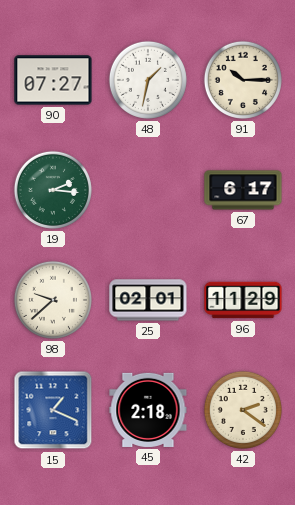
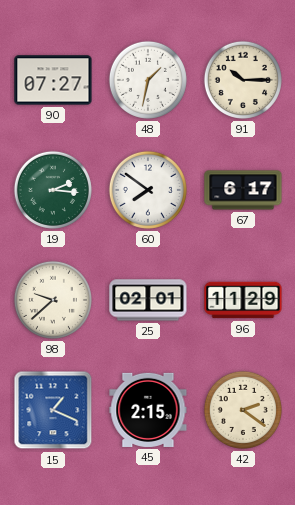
60: none -> 7:51 (148, 190)
45: 2:18 -> 2:15 (148, 410)
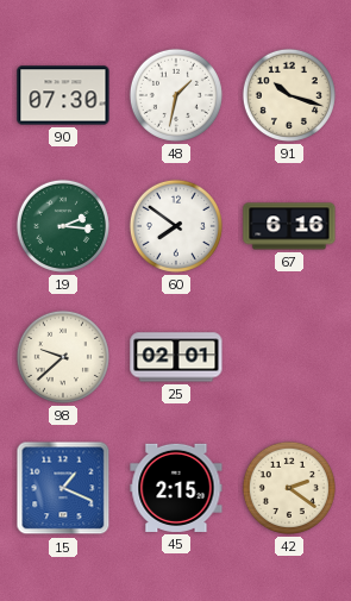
90: 07:27 -> 07:30 (63, 95)
91: 10:15 -> 10:18 (289, 95)
67: 6:17 -> 6:16 (289, 226)
96: 11:29 -> none (243, 300)
